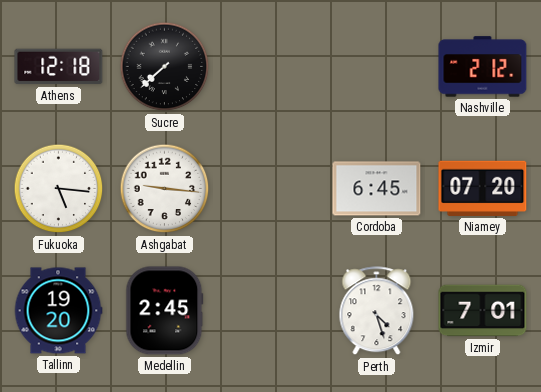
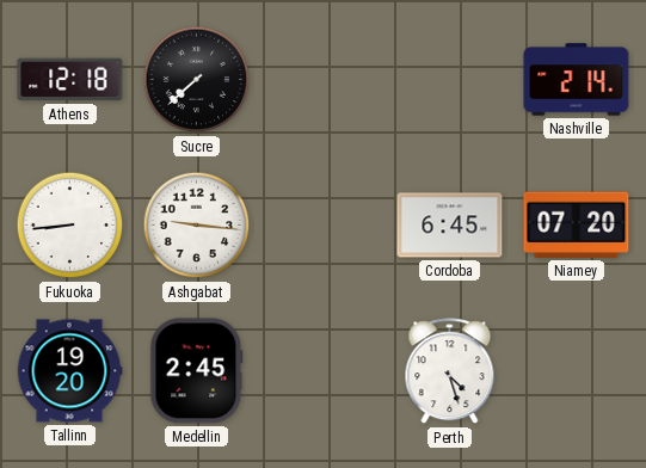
Nashville: 2:12 -> 2:14 (577, 80)
Fukuoka: 5:16 -> 8:44 (70, 226)
Izmir: 7:01 -> none (483, 311)
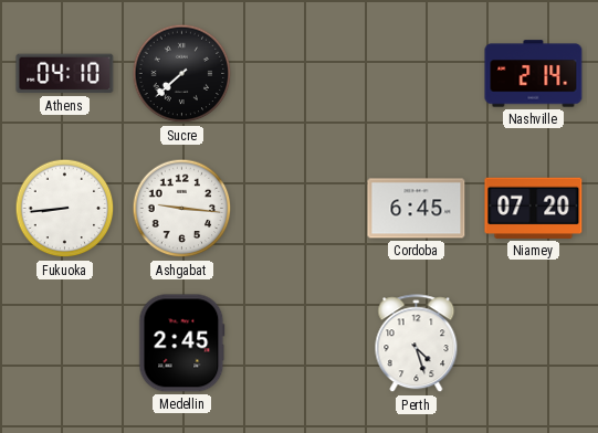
Athens: 12:18 -> 04:10 (65, 74)
Tallinn: 19:20 -> none (69, 371)
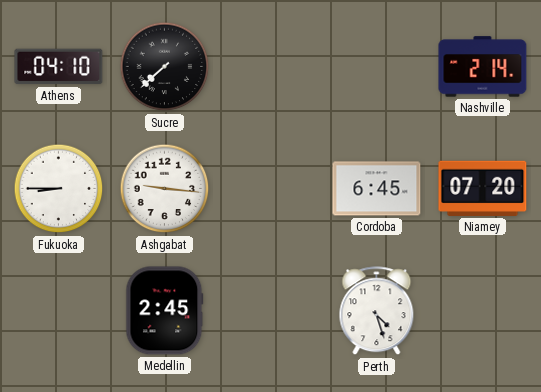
Fukuoka: 8:44 -> 8:45 (59, 189)
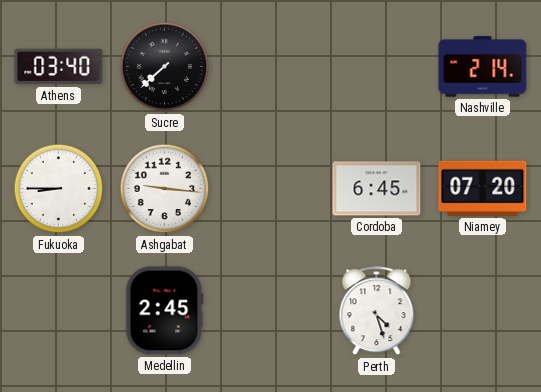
Athens: 04:10 -> 03:40 (59, 67)
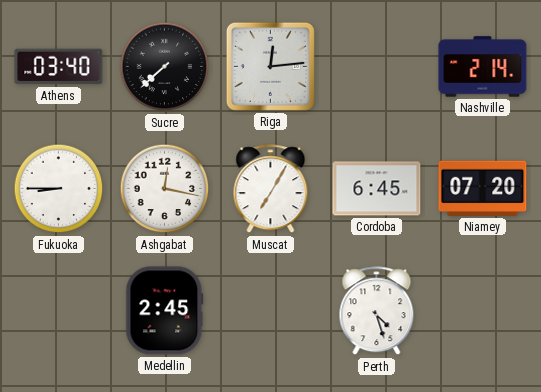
Riga: none -> 12:14 (270, 66)
Ashgabat: 9:16 -> 12:17 (165, 189)
Muscat: none -> 7:05 (271, 189)
